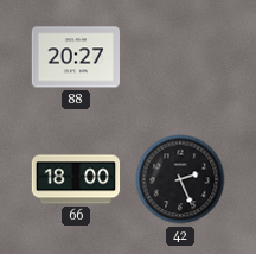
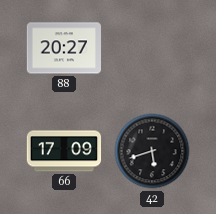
66: 18:00 -> 17:09 (64, 151)
42: 2:26 -> 5:42 (152, 151)
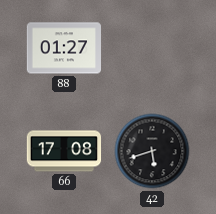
88: 20:27 -> 01:27 (63, 48)
66: 17:09 -> 17:08 (64, 151)
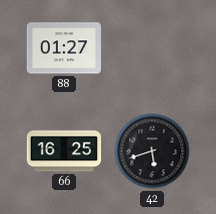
66: 17:08 -> 16:25 (64, 151)
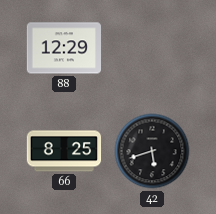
88: 01:27 -> 12:29 (63, 48)
66: 16:25 -> 8:25 (64, 151)
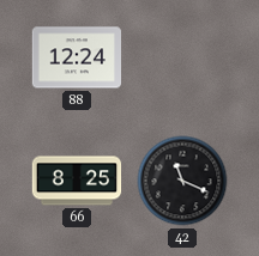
88: 12:29 -> 12:24 (76, 57)
42: 5:42 -> 11:19 (182, 181)
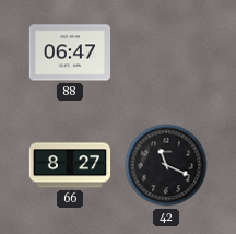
88: 12:24 -> 06:47 (69, 52)
66: 8:25 -> 8:27 (70, 165)
